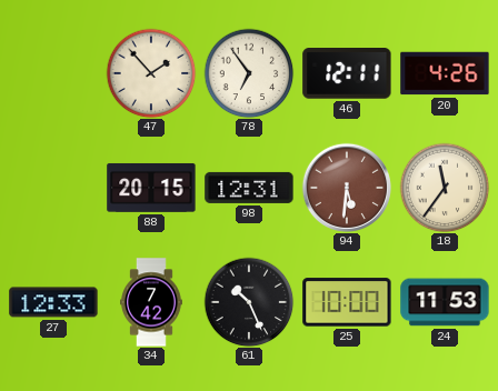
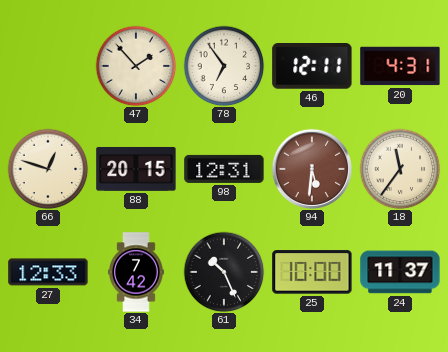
20: 4:26 -> 4:31 (400, 66)
66: none -> 12:48 (48, 169)
24: 11:53 -> 11:37 (400, 272)
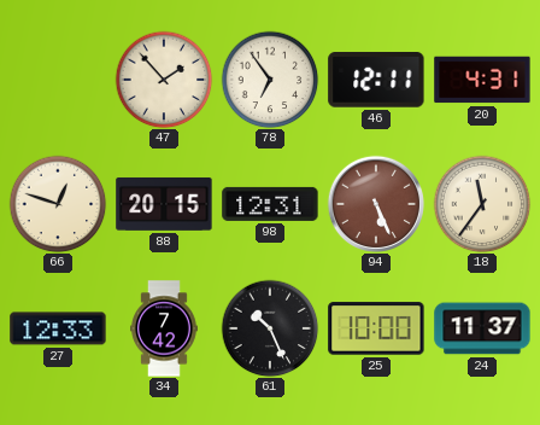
94: 5:31 -> 5:26 (375, 203)
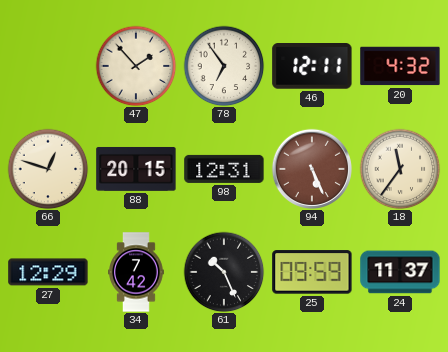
20: 4:31 -> 4:32 (400, 66)
27: 12:33 -> 12:29 (48, 272)
25: 10:00 -> 09:59 (312, 272)
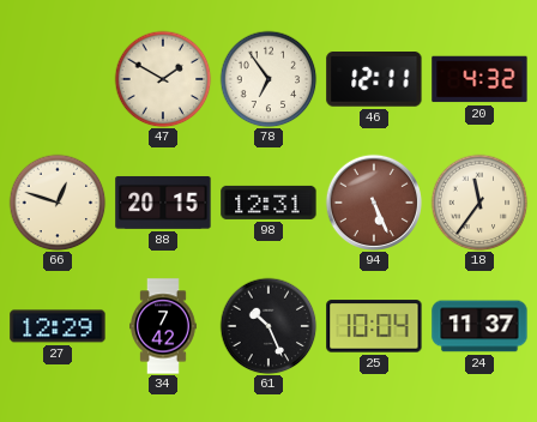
47: 1:53 -> 1:50 (163, 79)
25: 09:59 -> 10:04 (374, 326)
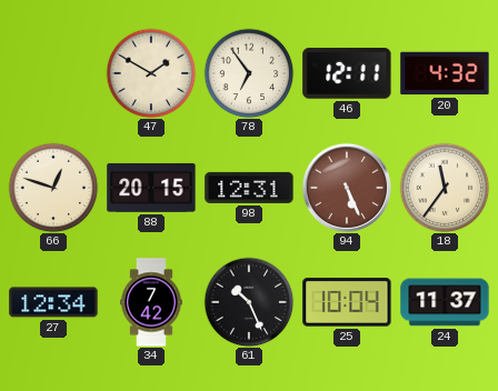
27: 12:29 -> 12:34 (53, 302)
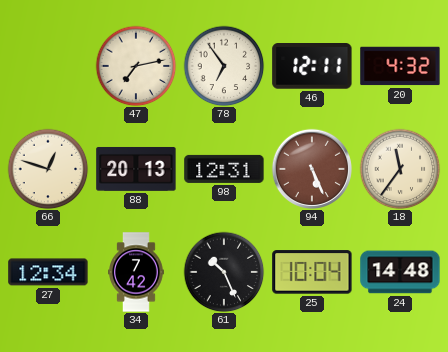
47: 1:50 -> 7:13 (136, 66)
88: 20:15 -> 20:13 (136, 169)
24: 11:37 -> 14:48 (400, 272)
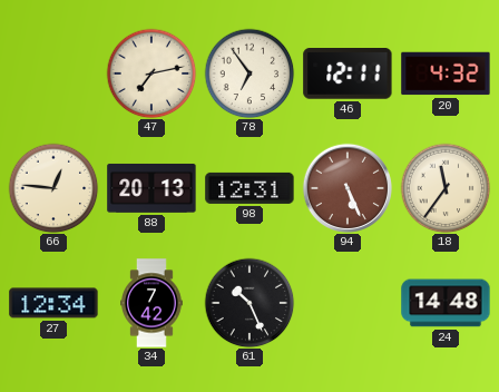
66: 12:48 -> 12:46 (53, 188)
25: 10:04 -> none (312, 272)
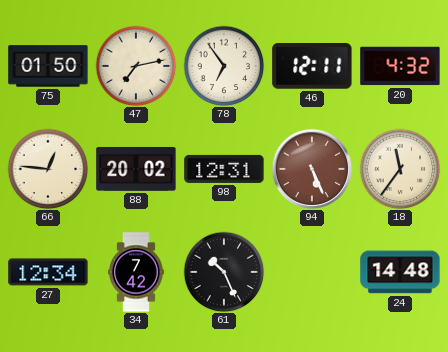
75: none -> 01:50 (48, 66)
88: 20:13 -> 20:02 (136, 169)
